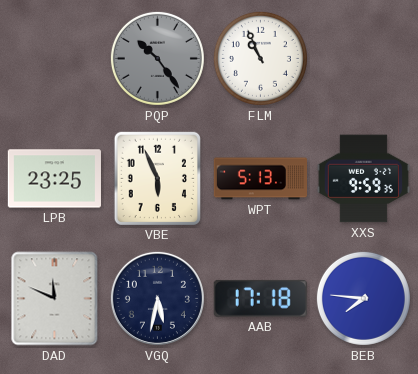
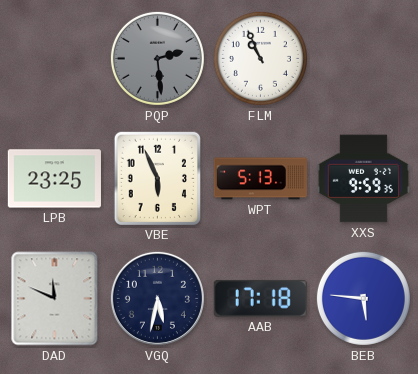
PQP: 10:24 -> 2:29 (157, 58)
BEB: 7:46 -> 5:46 (363, 298)
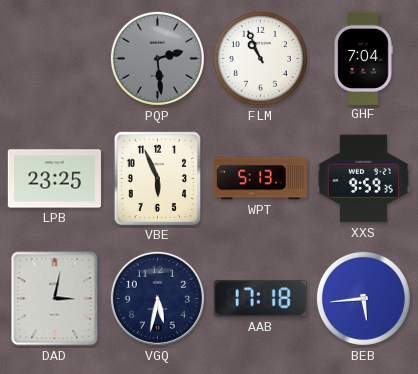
GHF: none -> 7:04 (363, 58)
DAD: 11:49 -> 3:02 (55, 299)
BEB: 5:46 -> 5:44 (363, 298)
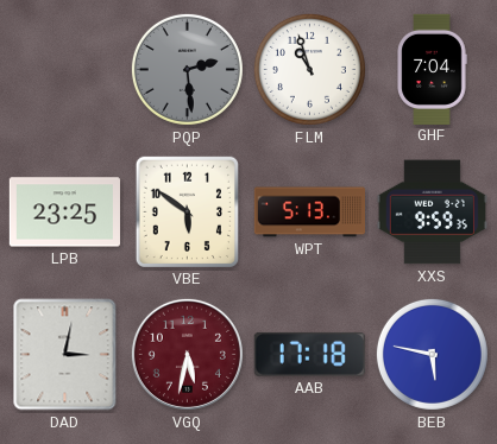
FLM: 10:56 -> 10:57 (309, 69)
VBE: 5:56 -> 5:51 (187, 211)
VGQ dial: navy -> burgundy (187, 354)
BEB: 5:44 -> 5:47 (432, 354)
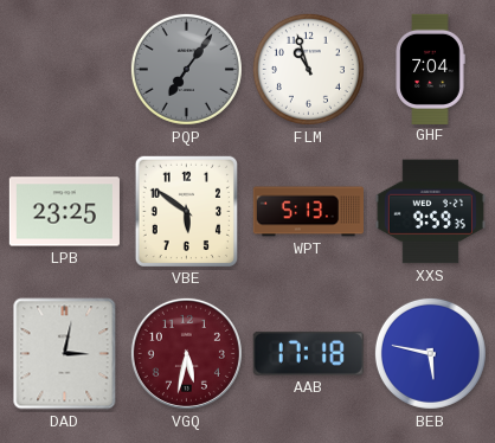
PQP: 2:29 -> 7:06 (186, 69)
